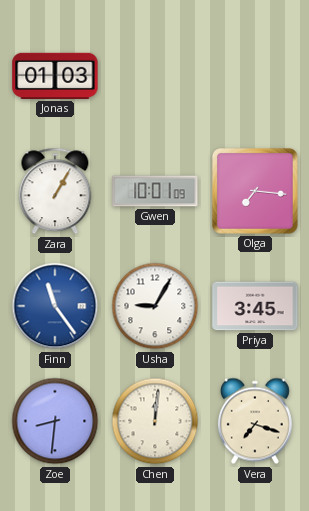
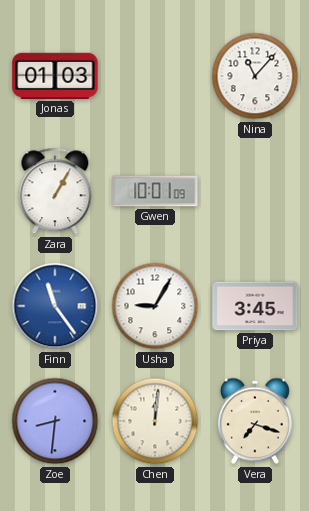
Nina: none -> 11:07 (255, 76)
Olga: 7:16 -> none (256, 192)
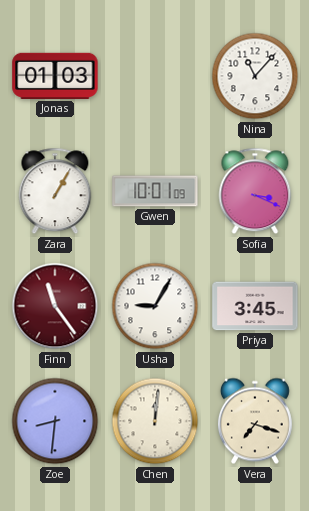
Sofia: none -> 3:19 (255, 191)
Finn dial: blue -> burgundy (55, 306)
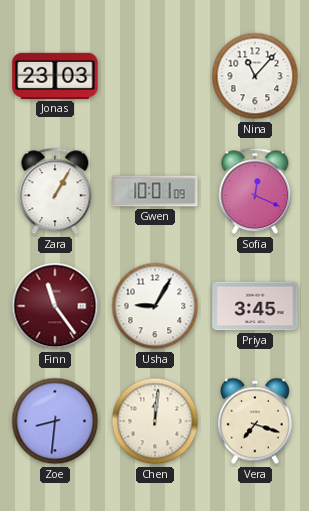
Jonas: 01:03 -> 23:03 (55, 76)
Sofia: 3:19 -> 12:19 (255, 191)
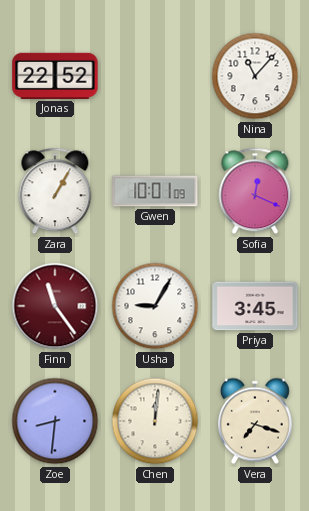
Jonas: 23:03 -> 22:52 (55, 76)
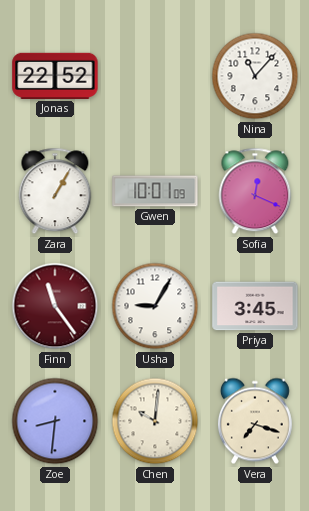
Chen: 12:01 -> 10:01 (155, 421)
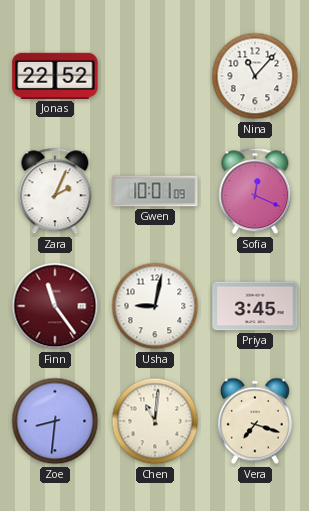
Zara: 1:05 -> 2:04 (55, 191)
Usha: 9:05 -> 9:02 (155, 306)
Chen: 10:01 -> 11:01 (155, 421)
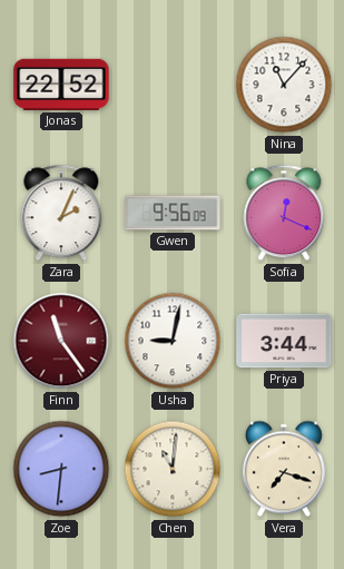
Gwen: 10:01 -> 9:56 (173, 213)
Priya: 3:45 -> 3:44 (284, 341)
